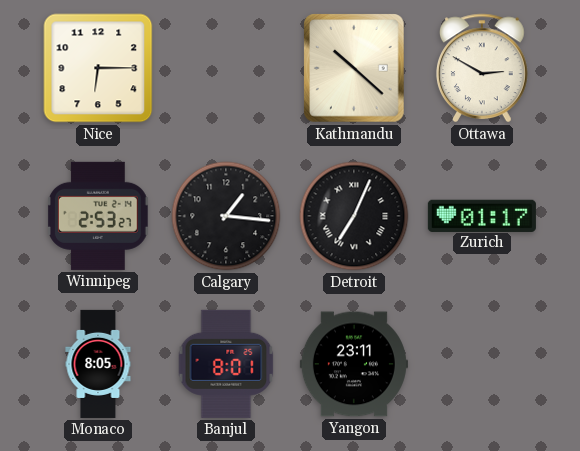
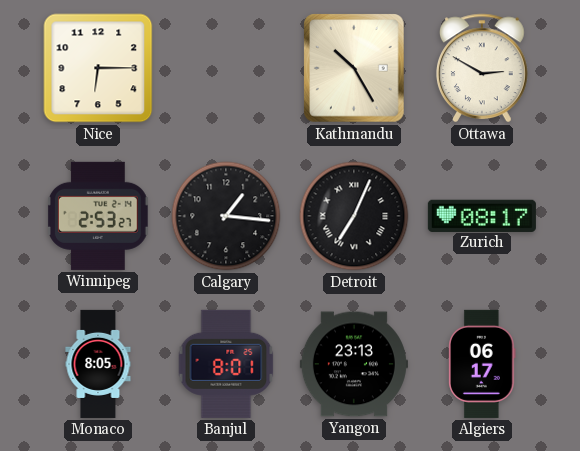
Kathmandu: 10:22 -> 10:25 (355, 68)
Zurich: 01:17 -> 08:17 (482, 215)
Yangon: 23:11 -> 23:13 (354, 364)
Algiers: none -> 06:17 (482, 364)
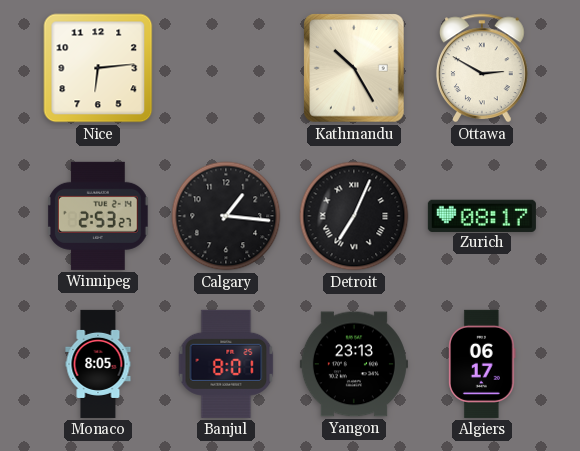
Nice: 6:15 -> 6:14 (98, 68)
